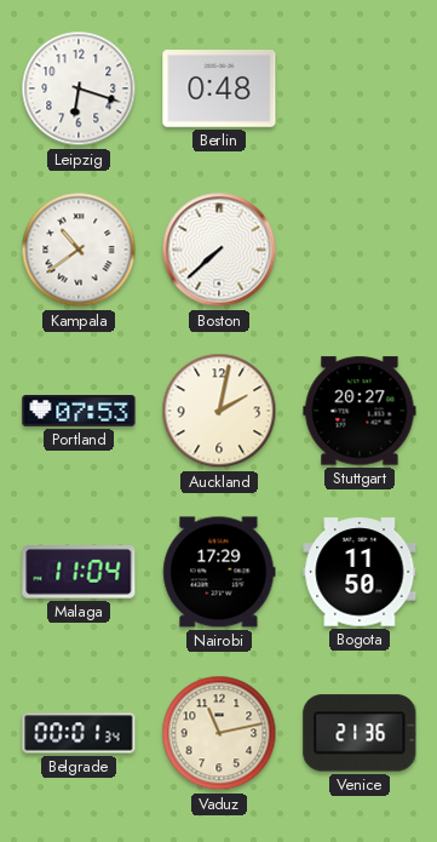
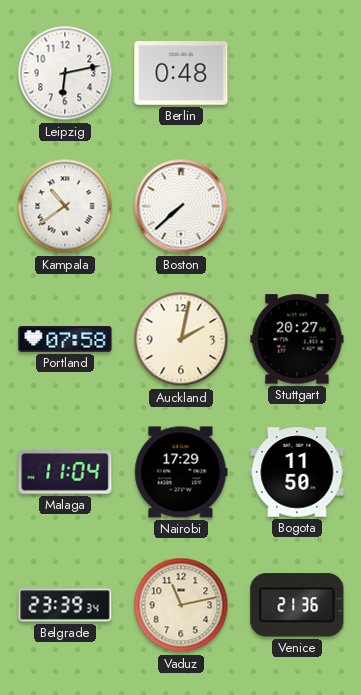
Leipzig: 6:18 -> 6:13 (65, 73)
Portland: 07:53 -> 07:58 (65, 339)
Belgrade: 00:01 -> 23:39 (65, 605)
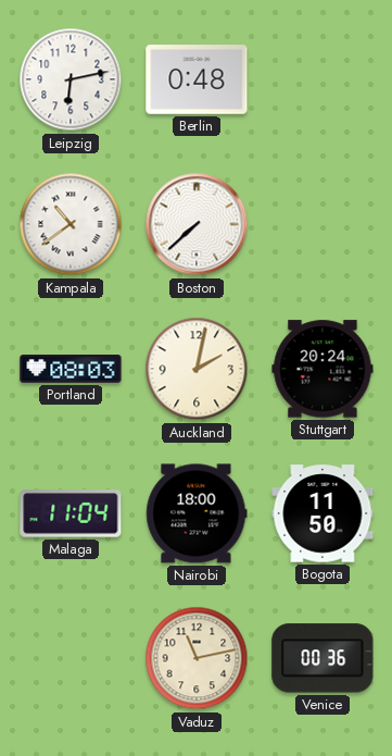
Portland: 07:58 -> 08:03 (71, 369)
Stuttgart: 20:27 -> 20:24 (323, 369)
Nairobi: 17:29 -> 18:00 (197, 513)
Belgrade: 23:39 -> none (65, 605)
Venice: 21:36 -> 00:36 (323, 658)
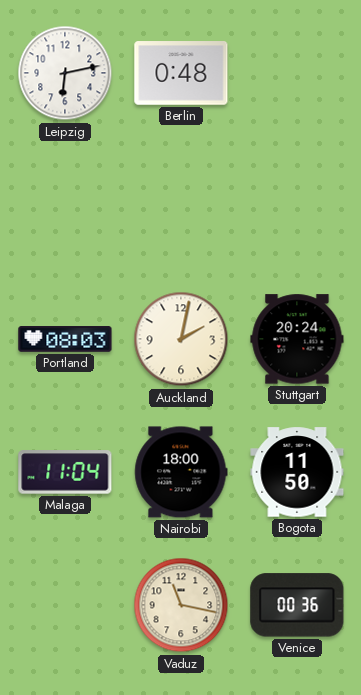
Kampala: 10:39 -> none (71, 224)
Boston: 7:38 -> none (197, 224)
Vaduz: 11:13 -> 11:17 (181, 605)
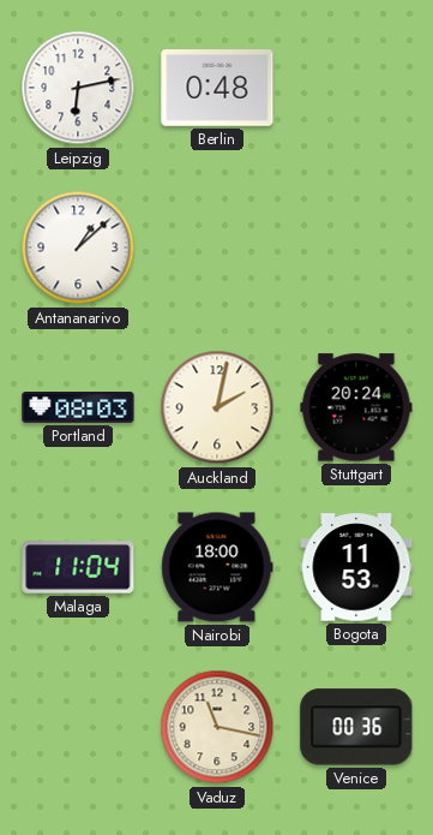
Antananarivo: none -> 1:08 (78, 247)
Bogota: 11:50 -> 11:53 (356, 567)
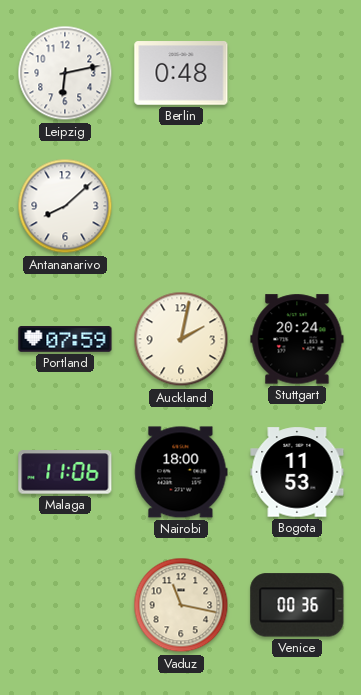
Antananarivo: 1:08 -> 8:08 (65, 206)
Portland: 08:03 -> 07:59 (65, 339)
Malaga: 11:04 -> 11:06 (65, 472)
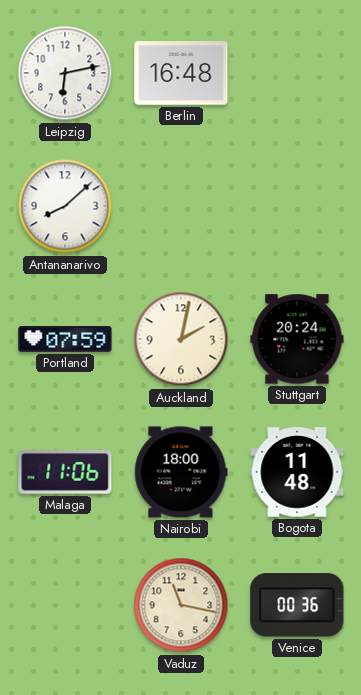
Berlin: 0:48 -> 16:48 (181, 73)
Bogota: 11:53 -> 11:48 (297, 472)
